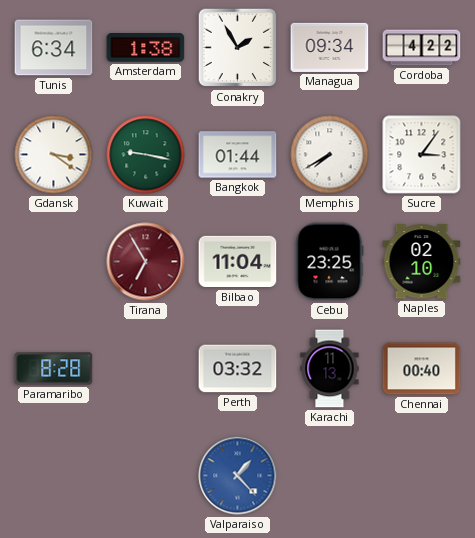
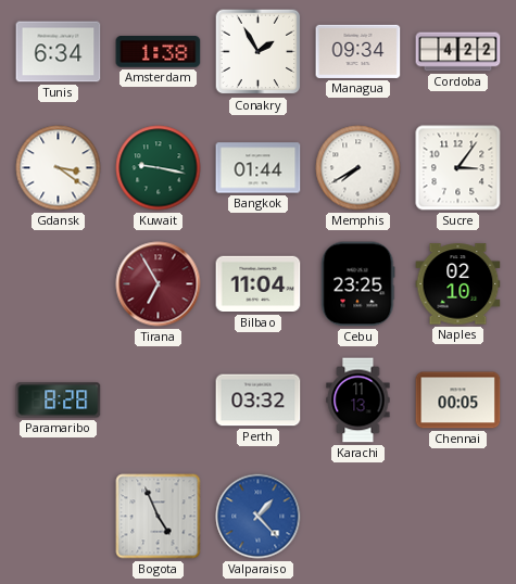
Chennai: 00:40 -> 00:05 (458, 401)
Bogota: none -> 4:56 (159, 517)
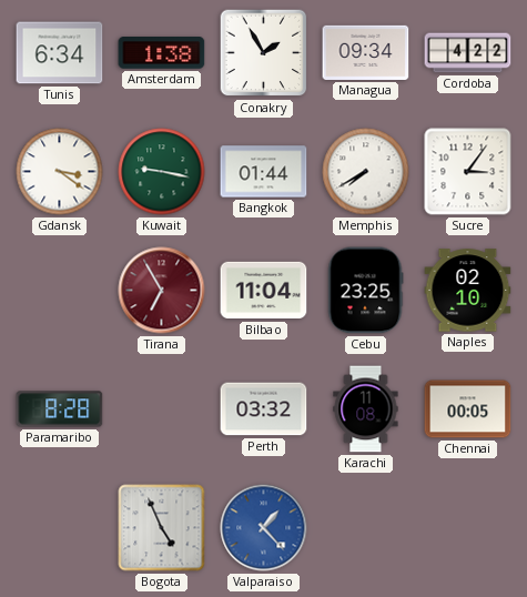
Karachi: 11:13 -> 11:08 (366, 409)
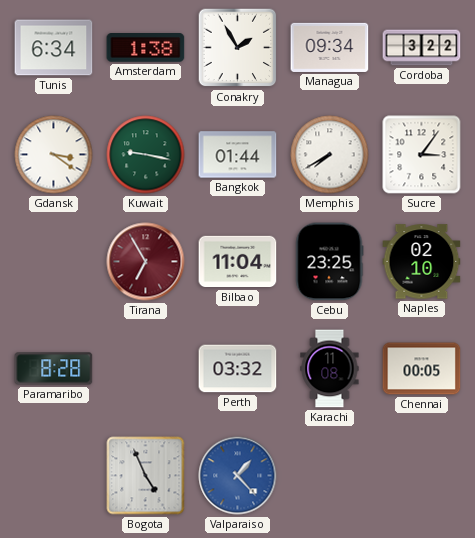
Cordoba: 4:22 -> 3:22 (422, 48)
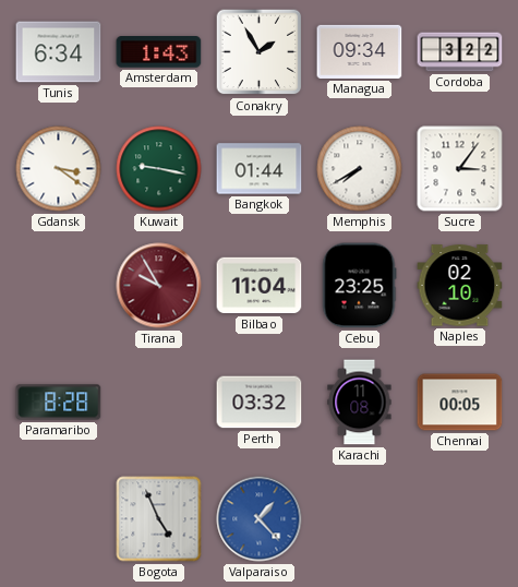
Amsterdam: 1:38 -> 1:43 (159, 52)
Tirana: 6:55 -> 9:55 (159, 286)
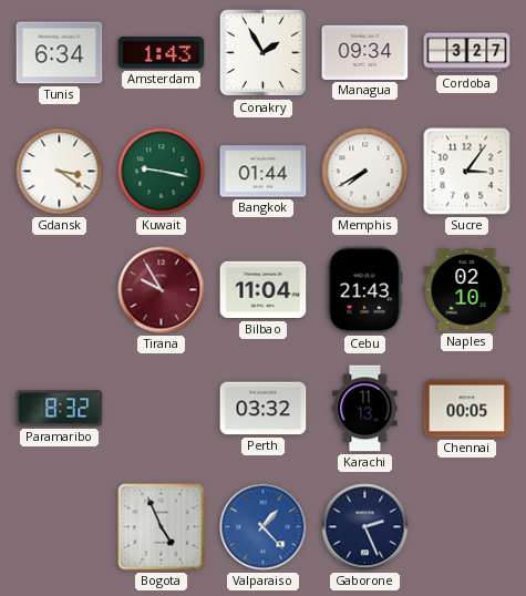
Cordoba: 3:22 -> 3:27 (467, 53)
Cebu: 23:25 -> 21:43 (364, 290)
Paramaribo: 8:28 -> 8:32 (60, 409)
Karachi: 11:08 -> 11:13 (365, 409)
Gaborone: none -> 2:26 (365, 527)
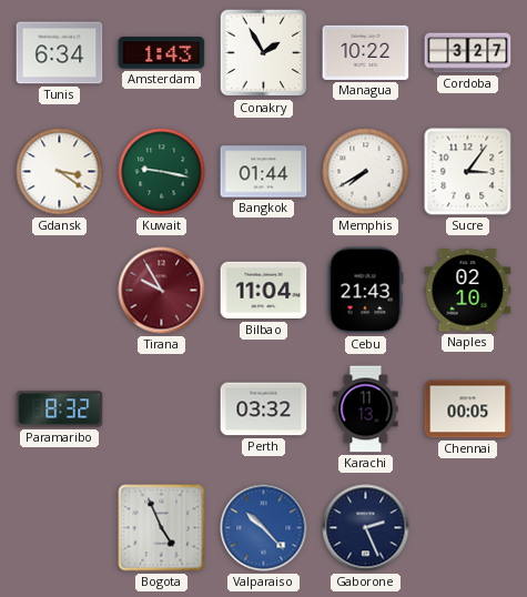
Managua: 09:34 -> 10:22 (366, 52)
Valparaiso: 1:23 -> 10:23 (264, 528)
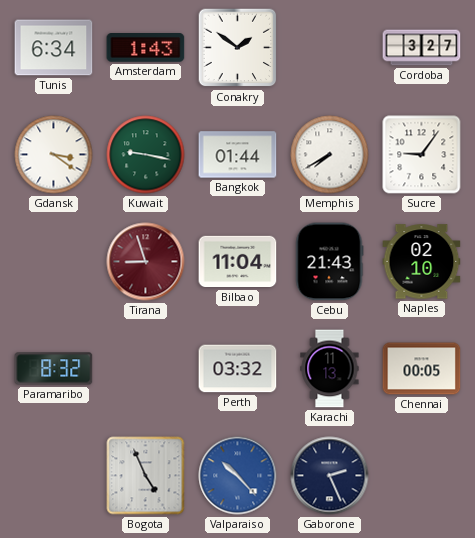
Conakry: 1:55 -> 1:51 (238, 48)
Managua: 10:22 -> none (366, 52)
Sucre: 3:06 -> 9:06 (422, 155)
Tirana: 9:55 -> 8:57 (146, 262)
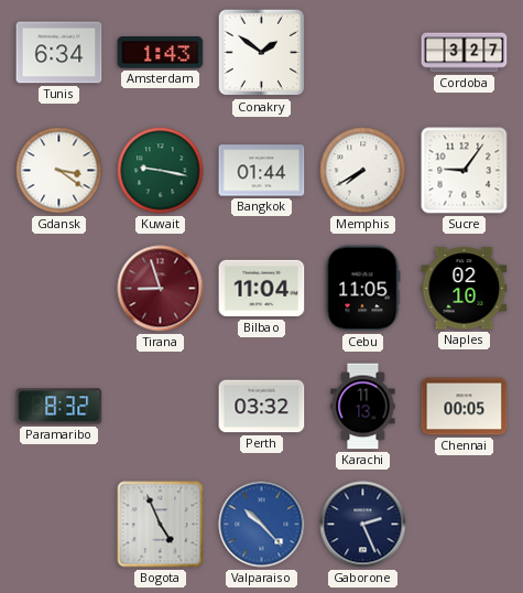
Cebu: 21:43 -> 11:05 (362, 289)
